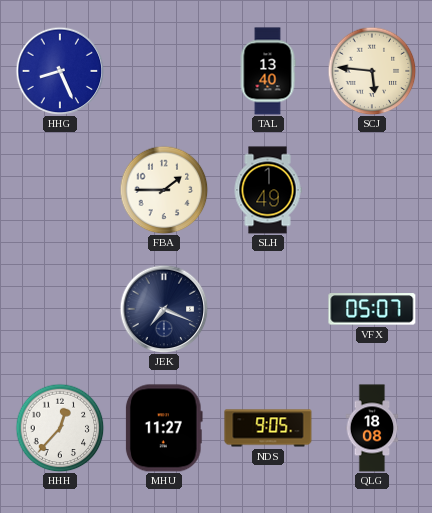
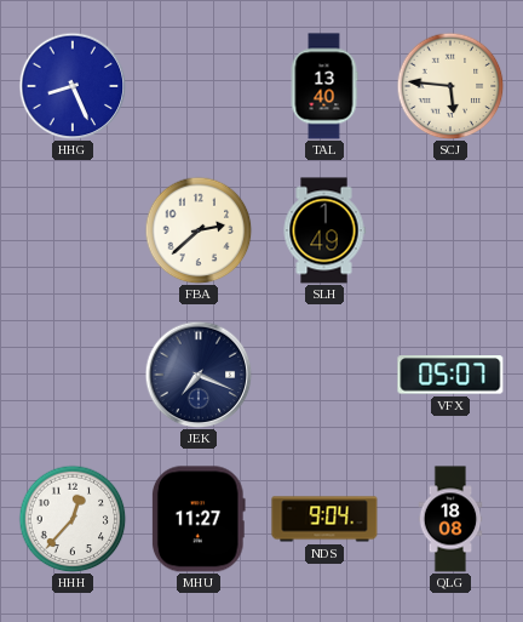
FBA: 1:45 -> 2:38 (199, 230)
NDS: 9:05 -> 9:04 (324, 519)
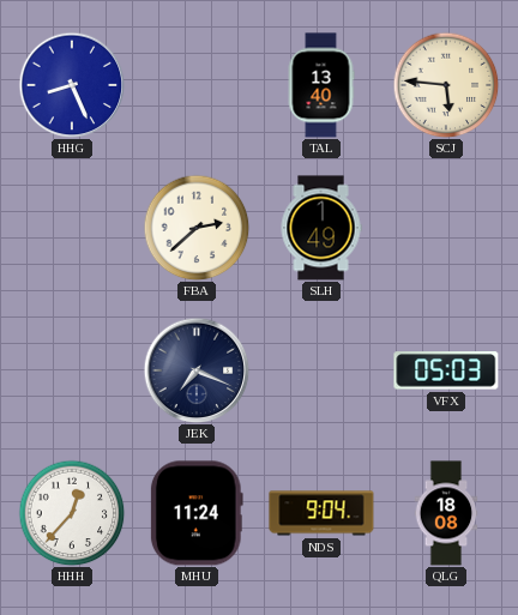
VFX: 05:07 -> 05:03 (446, 370)
MHU: 11:27 -> 11:24 (197, 513)
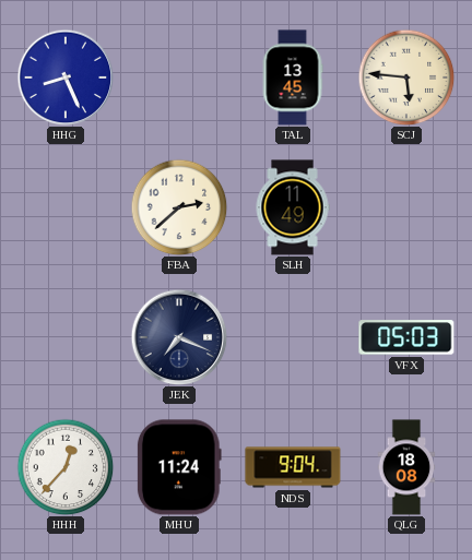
TAL: 13:40 -> 13:45 (293, 78)
SLH: 1:49 -> 11:49 (293, 207)
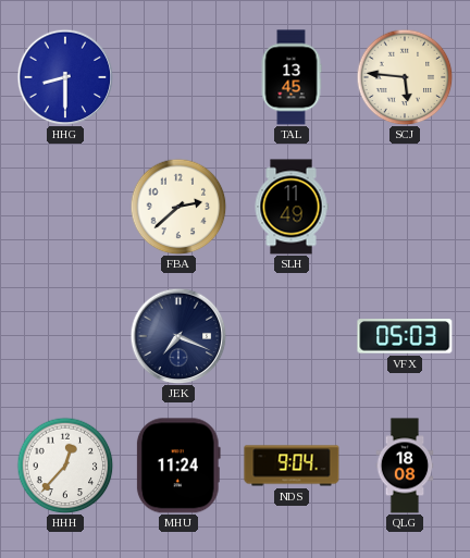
HHG: 8:26 -> 8:30 (65, 77)
